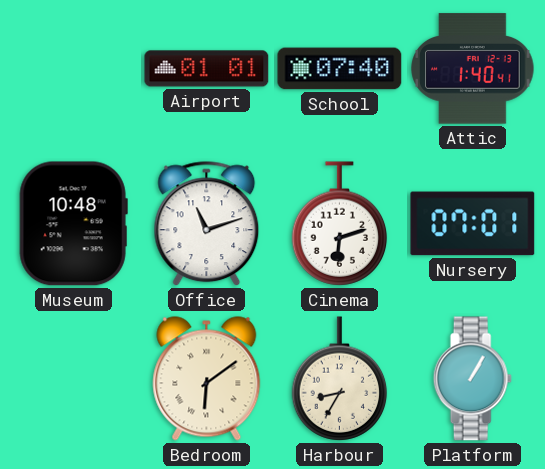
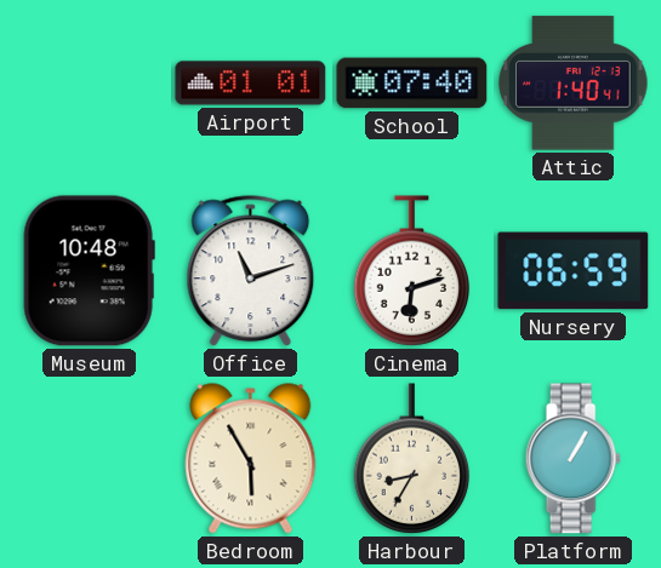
Nursery: 07:01 -> 06:59 (574, 271)
Bedroom: 6:09 -> 5:55 (251, 459)
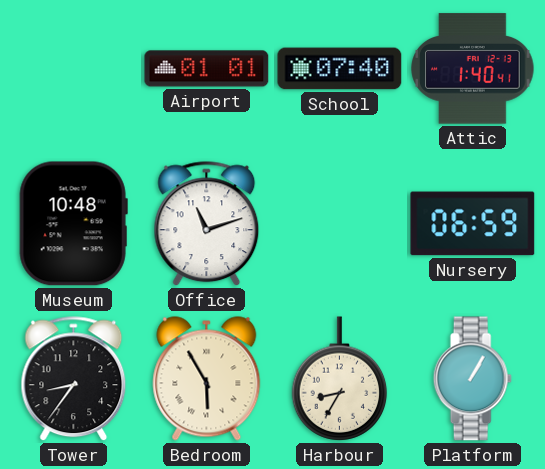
Cinema: 6:12 -> none (412, 271)
Tower: none -> 8:36 (74, 379)
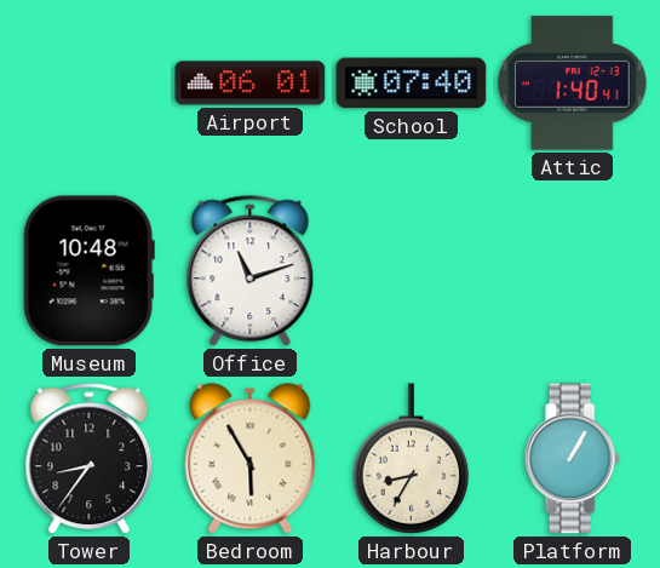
Airport: 01:01 -> 06:01 (251, 84)
Nursery: 06:59 -> none (473, 224)
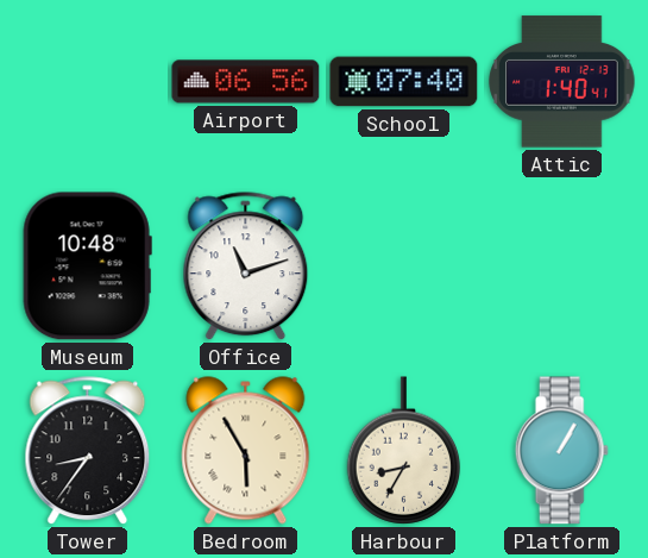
Airport: 06:01 -> 06:56 (246, 82)
